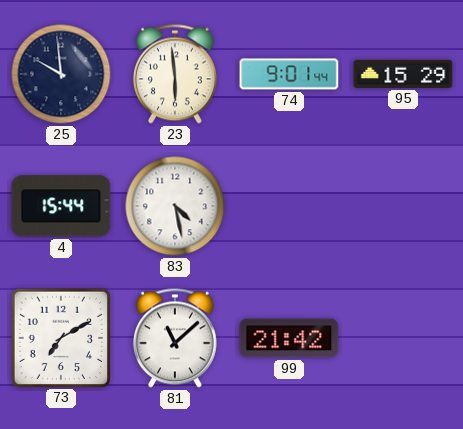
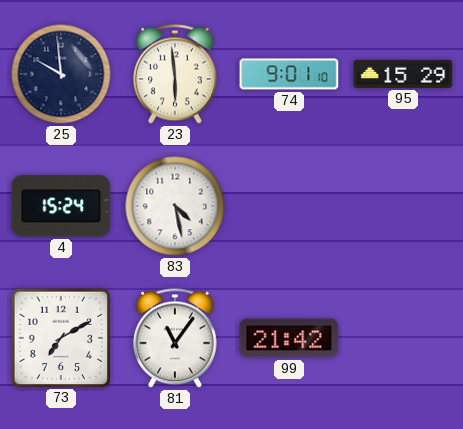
74: 9:01:44 -> 9:01:10 (289, 74)
4: 15:44 -> 15:24 (61, 206)
81: 11:08 -> 11:06 (175, 338)
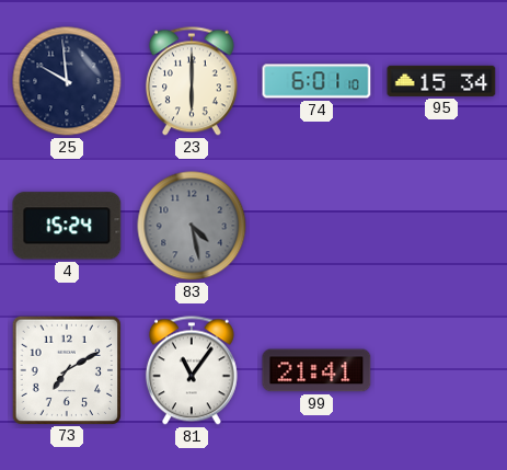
23: 5:59 -> 6:00 (192, 81)
74: 9:01 -> 6:01 (316, 81)
95: 15:29 -> 15:34 (441, 81)
83 dial: white -> grey (192, 226)
99: 21:42 -> 21:41 (316, 370)
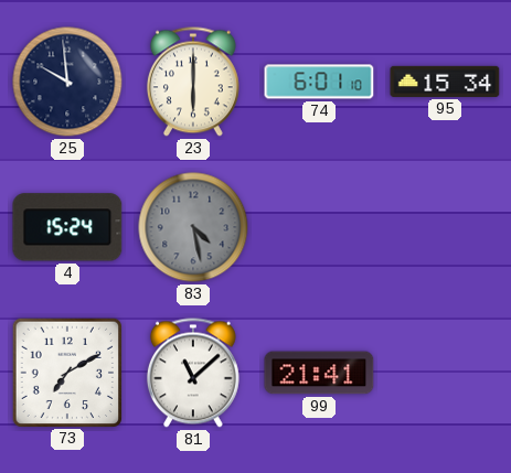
81: 11:06 -> 11:08 (193, 373)
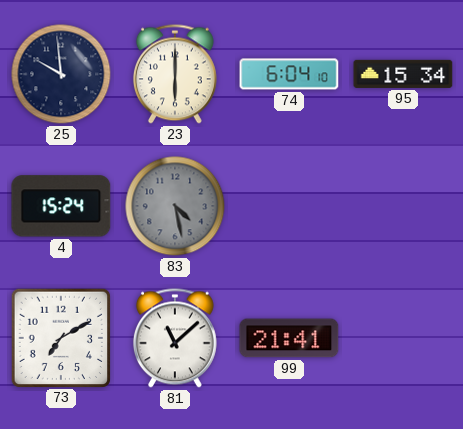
74: 6:01 -> 6:04 (289, 74)
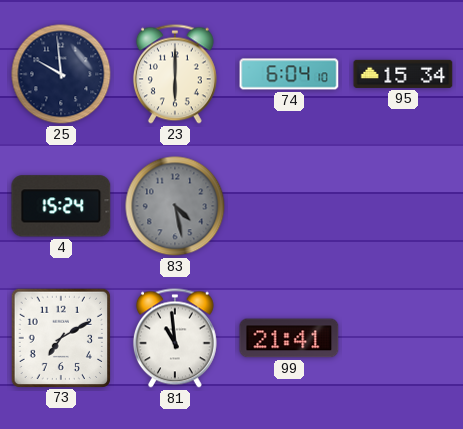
81: 11:08 -> 10:59 (175, 338)
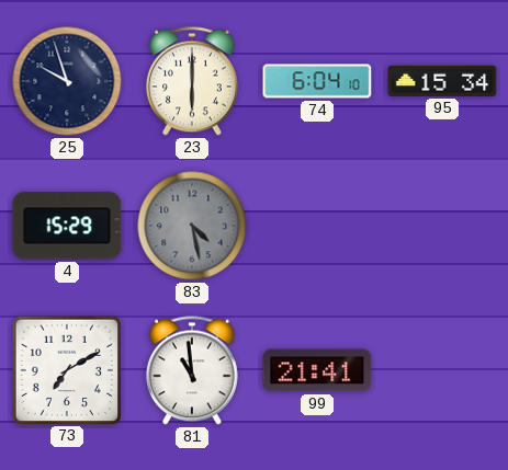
25: 9:59 -> 9:57 (67, 81)
4: 15:24 -> 15:29 (67, 226)
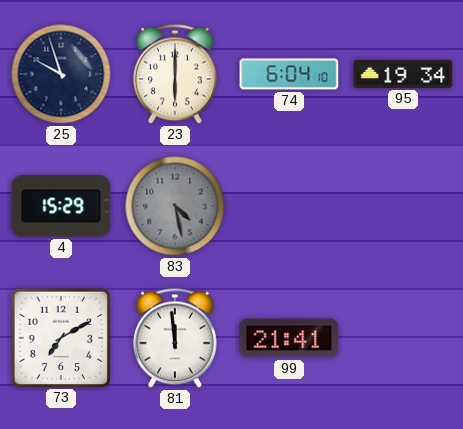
95: 15:34 -> 19:34 (403, 74)
81: 10:59 -> 11:59 (175, 338)
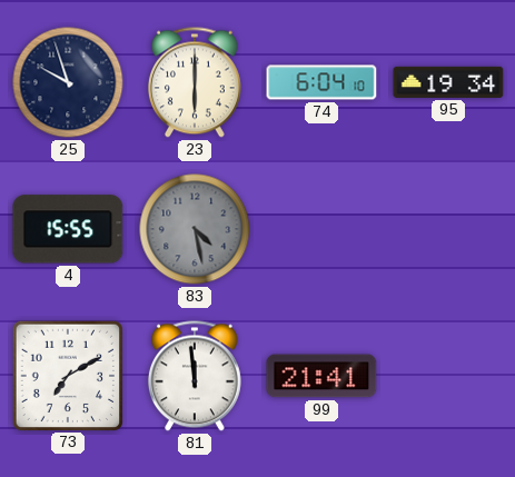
4: 15:29 -> 15:55 (68, 229)
